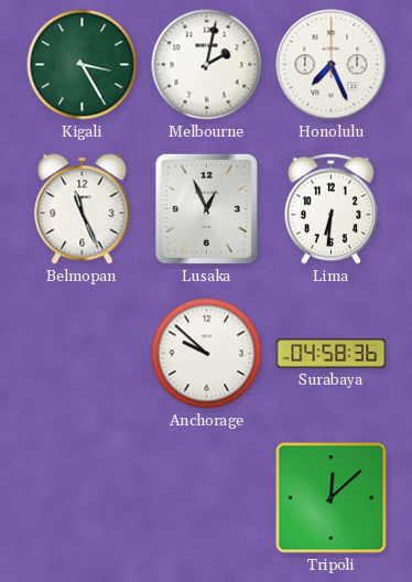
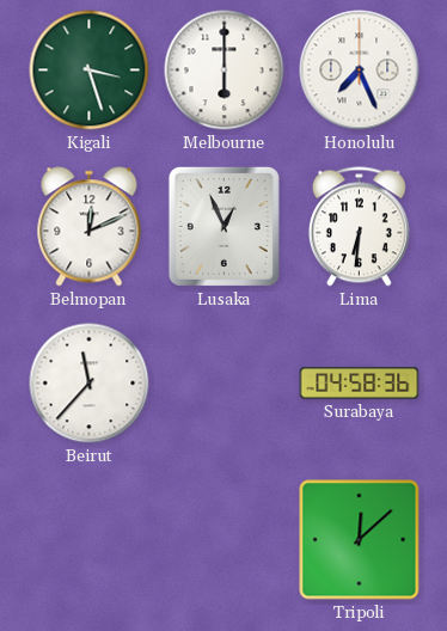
Kigali: 3:25 -> 3:27 (90, 71)
Melbourne: 2:02 -> 6:00 (225, 71)
Belmopan: 11:26 -> 12:11 (90, 227)
Beirut: none -> 11:37 (90, 384)
Anchorage: 9:52 -> none (207, 354)
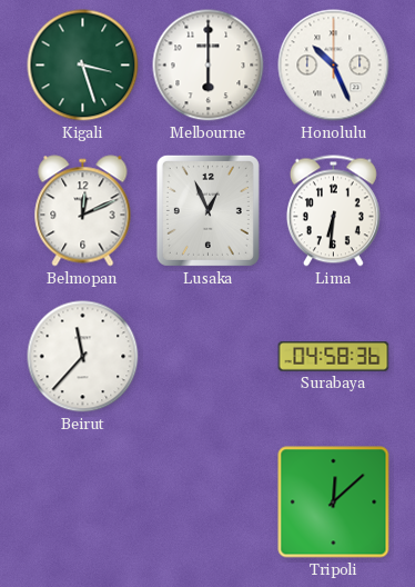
Honolulu: 7:26 -> 10:26 (334, 66)
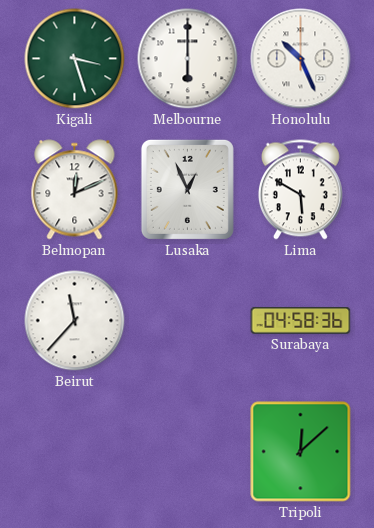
Lima: 6:31 -> 5:50 (300, 190)
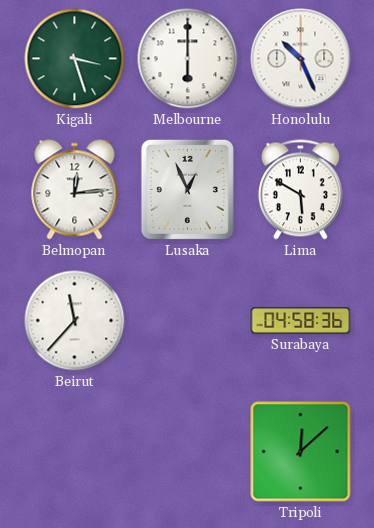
Belmopan: 12:11 -> 12:14 (75, 190)
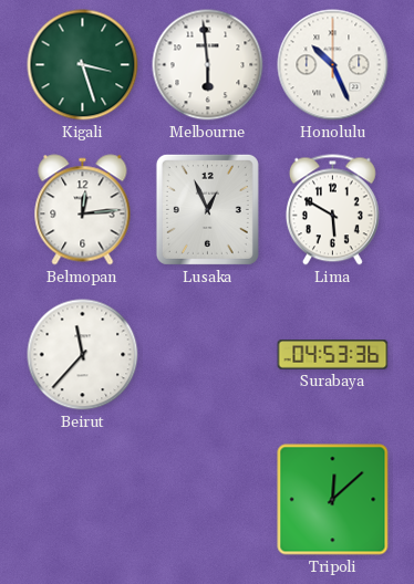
Melbourne: 6:00 -> 5:59 (208, 65)
Surabaya: 04:58 -> 04:53 (333, 355)
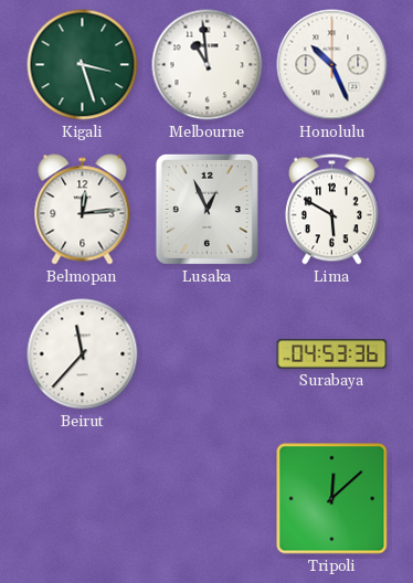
Melbourne: 5:59 -> 10:59 (208, 65)
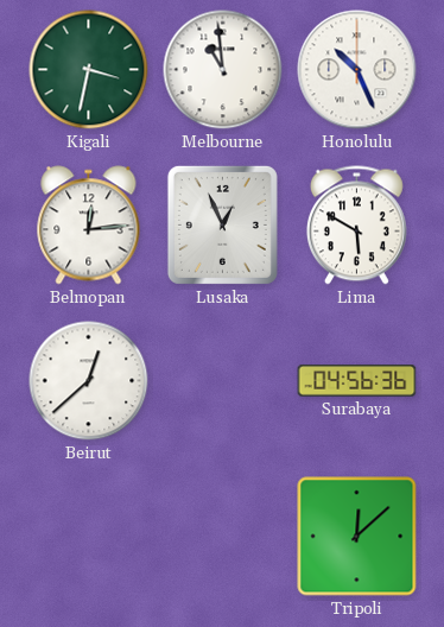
Kigali: 3:27 -> 3:32 (89, 70)
Beirut: 11:37 -> 12:38 (89, 381)
Surabaya: 04:53 -> 04:56 (357, 381)
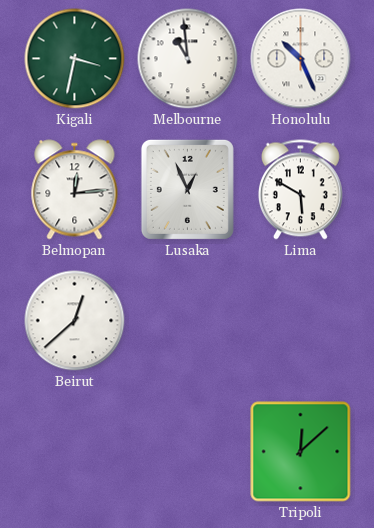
Surabaya: 04:56 -> none (357, 381)
